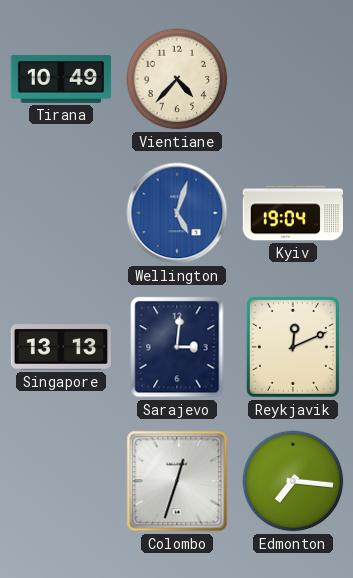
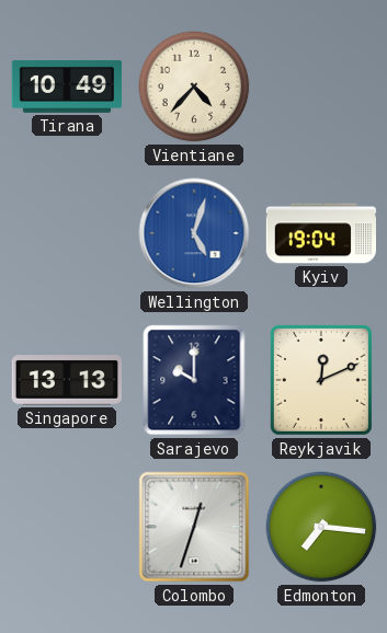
Sarajevo: 3:01 -> 10:00 (194, 380)
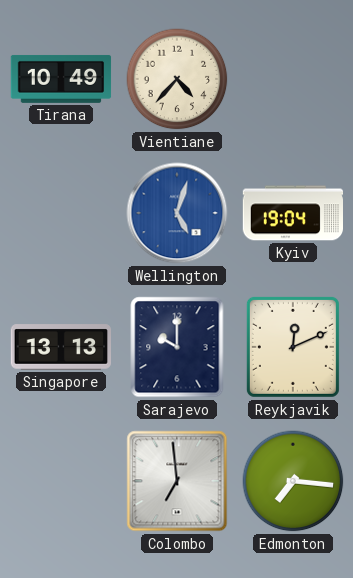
Colombo: 12:33 -> 6:59 (177, 481)
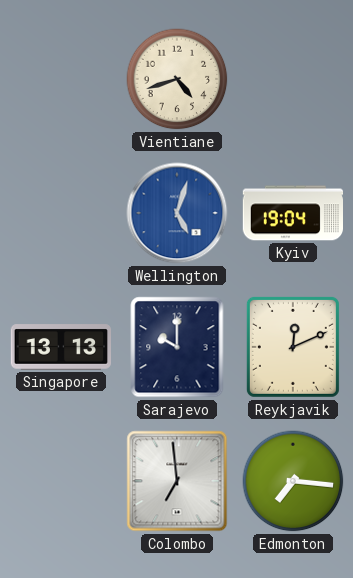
Tirana: 10:49 -> none (61, 79)
Vientiane: 4:37 -> 4:42 (177, 79)
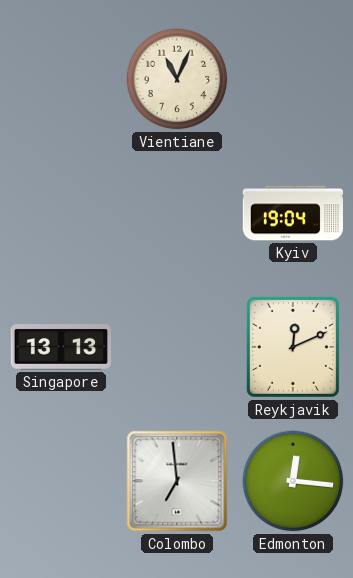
Vientiane: 4:42 -> 11:04 (177, 79)
Wellington: 5:03 -> none (177, 213)
Sarajevo: 10:00 -> none (177, 347)
Edmonton: 7:16 -> 12:16 (293, 481)
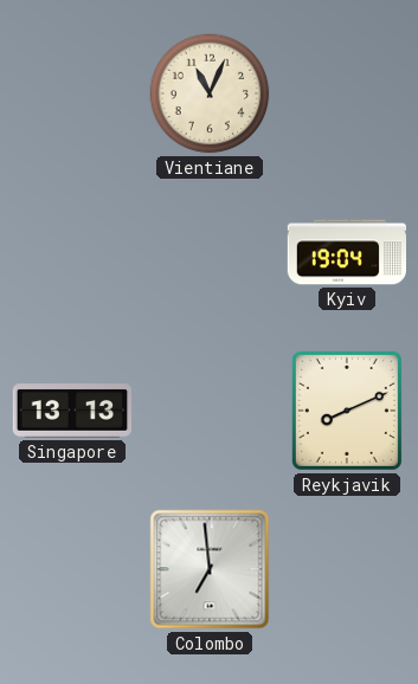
Reykjavik: 12:11 -> 8:11 (347, 411)
Edmonton: 12:16 -> none (293, 481)
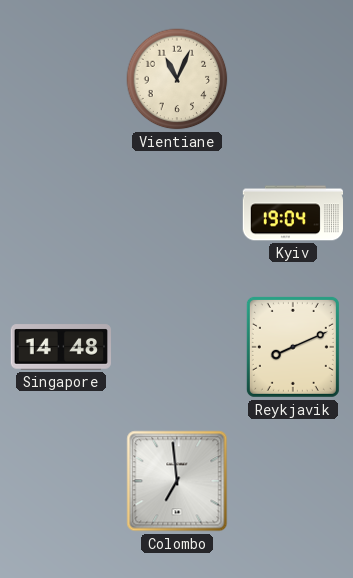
Singapore: 13:13 -> 14:48 (61, 347)
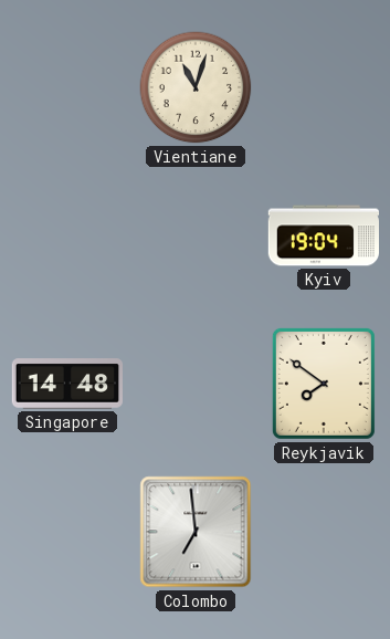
Vientiane: 11:04 -> 11:03 (196, 87)
Reykjavik: 8:11 -> 7:51 (324, 384)
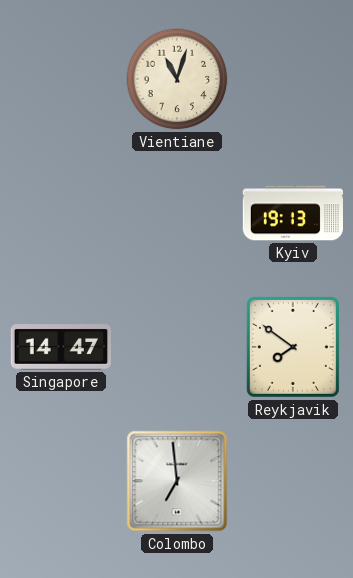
Kyiv: 19:04 -> 19:13 (292, 213)
Singapore: 14:48 -> 14:47 (61, 347)
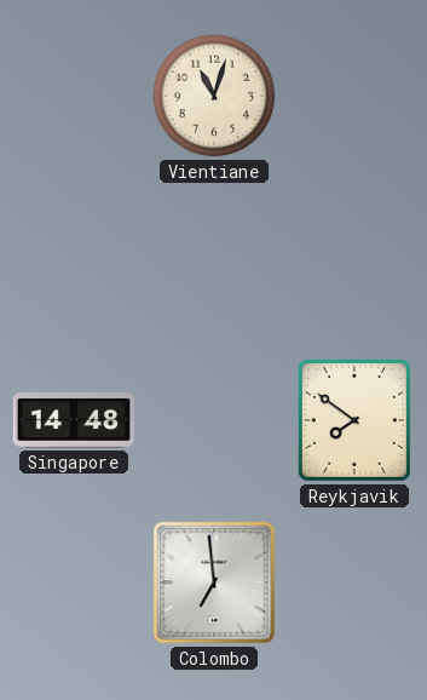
Kyiv: 19:13 -> none (292, 213)
Singapore: 14:47 -> 14:48 (74, 420)
